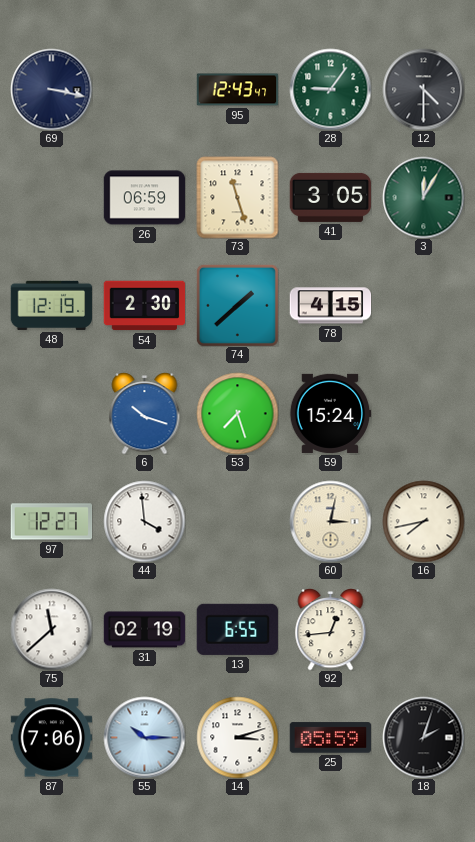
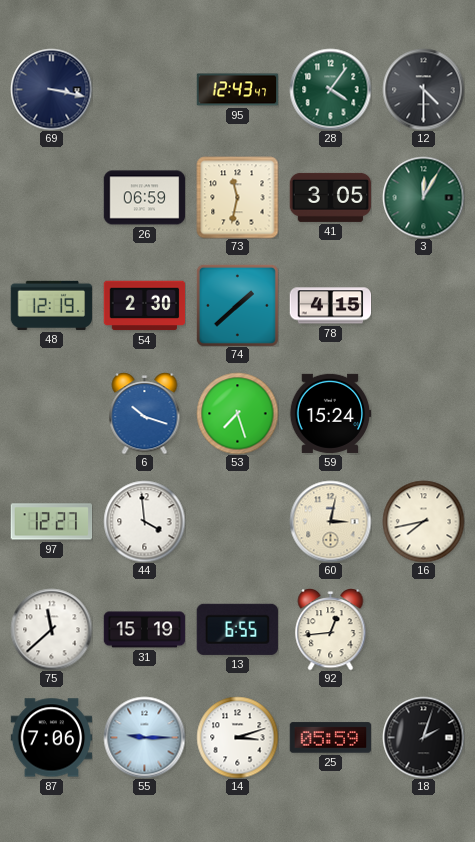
28: 9:06 -> 4:06 (330, 89)
73: 11:27 -> 11:32 (237, 197)
31: 02:19 -> 15:19 (144, 630)
55: 10:15 -> 9:15 (144, 737)
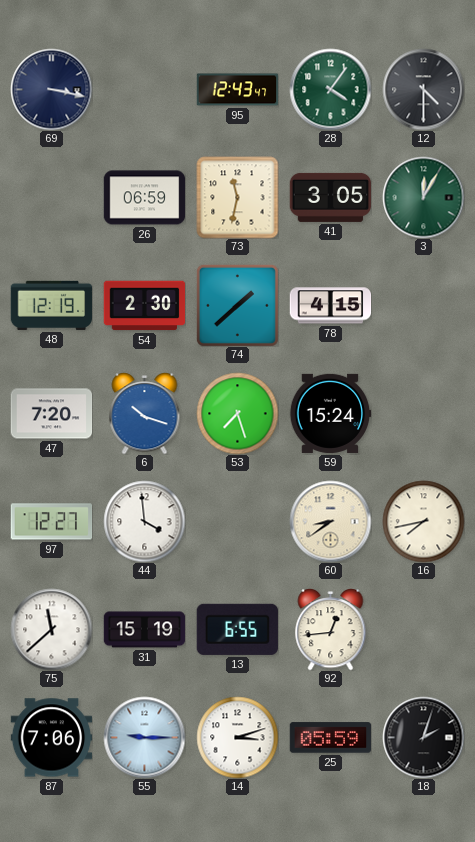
47: none -> 7:20 (51, 414)
60: 3:02 -> 8:39 (330, 521)
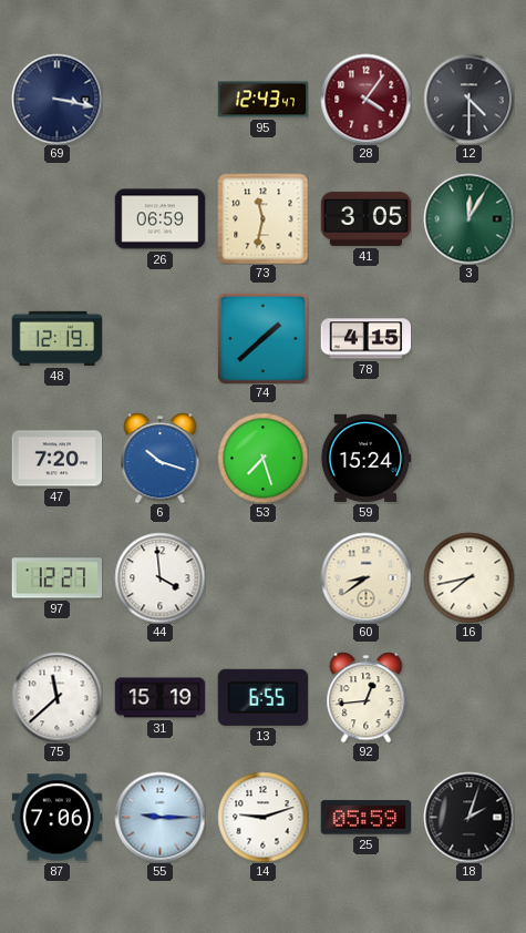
28 dial: green -> burgundy (365, 99)
54: 2:30 -> none (144, 306)
14: 3:12 -> 9:12 (262, 817)
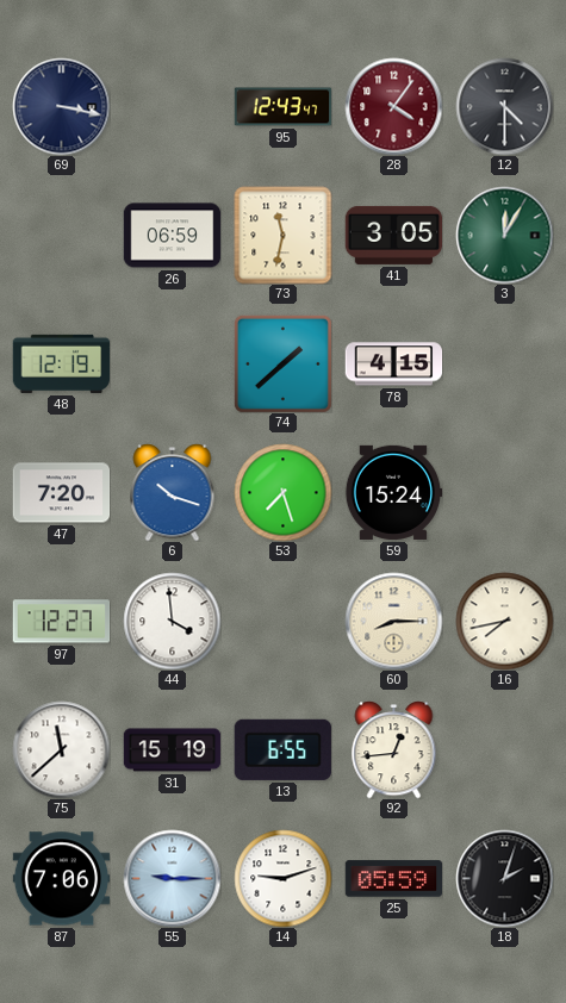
60: 8:39 -> 8:15 (393, 621)
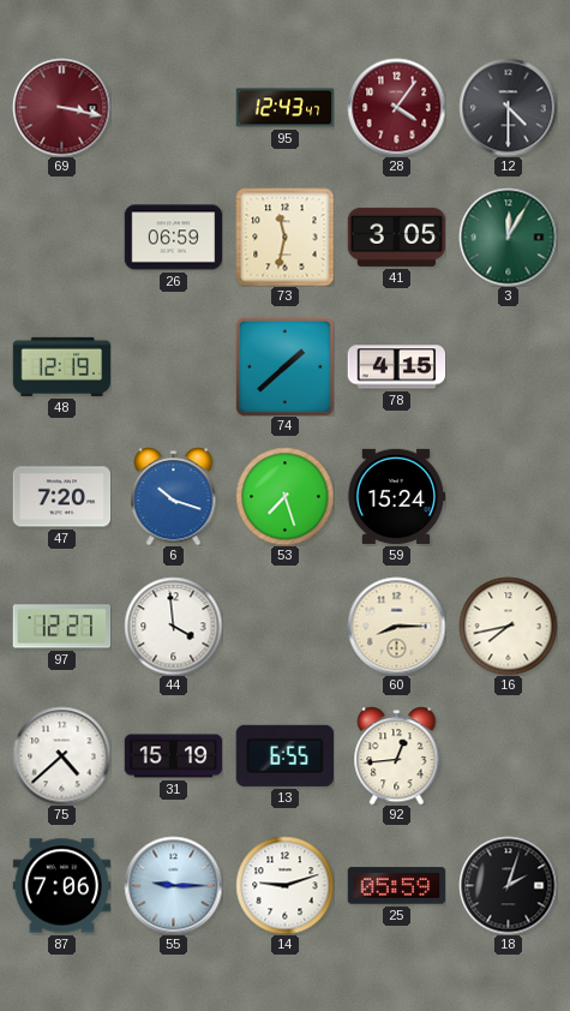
69 dial: navy -> burgundy (61, 107)
75: 11:38 -> 4:38 (61, 755)
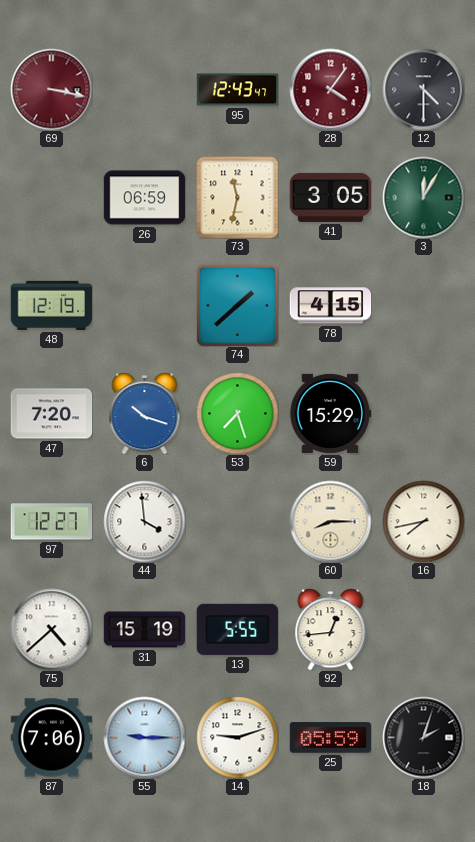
59: 15:24 -> 15:29 (330, 413)
13: 6:55 -> 5:55 (237, 629)
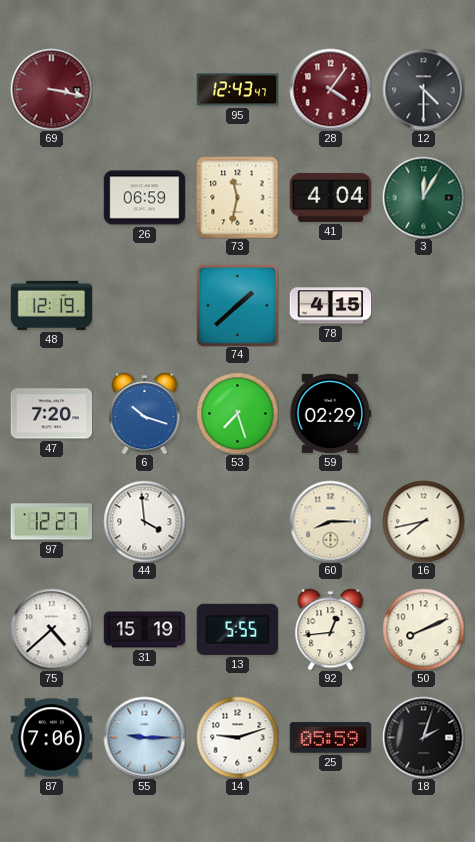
41: 3:05 -> 4:04 (330, 197)
59: 15:29 -> 02:29 (330, 413)
50: none -> 8:11 (423, 629)
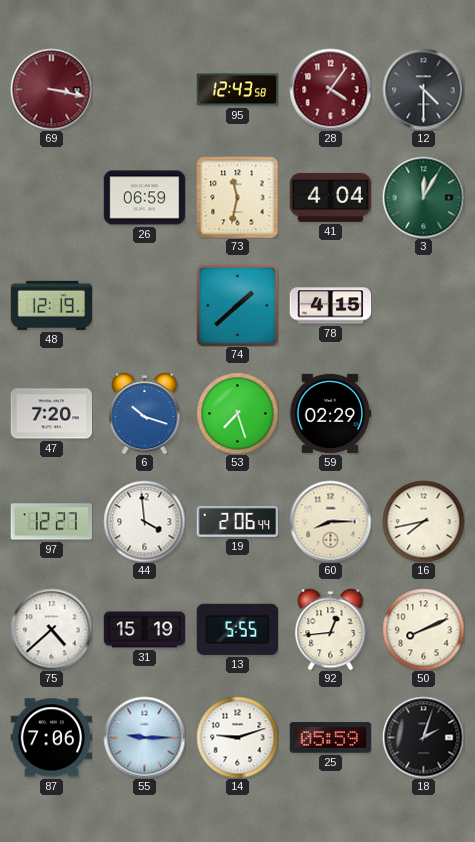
95: 12:43:47 -> 12:43:58 (237, 90)
19: none -> 2:06 (237, 521)
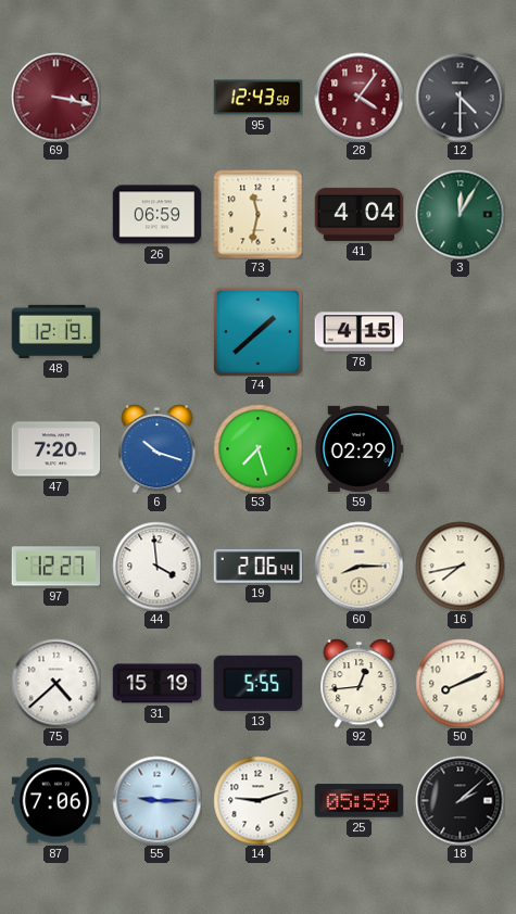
18: 2:03 -> 2:08 (460, 800)
